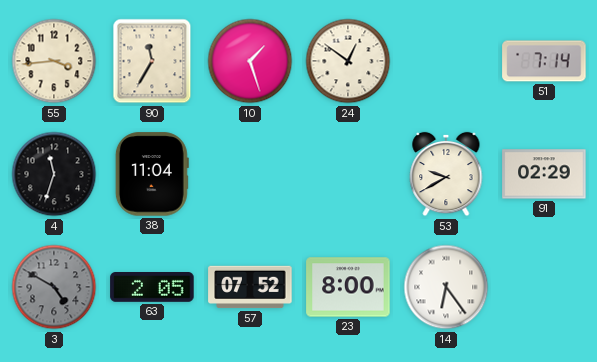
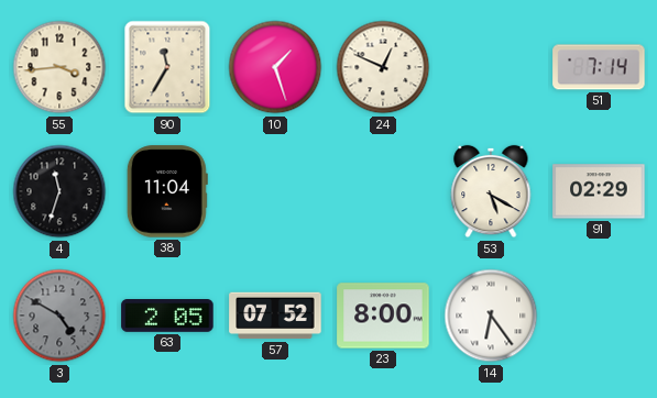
24: 12:51 -> 12:49 (383, 67)
53: 9:40 -> 5:20 (491, 191)
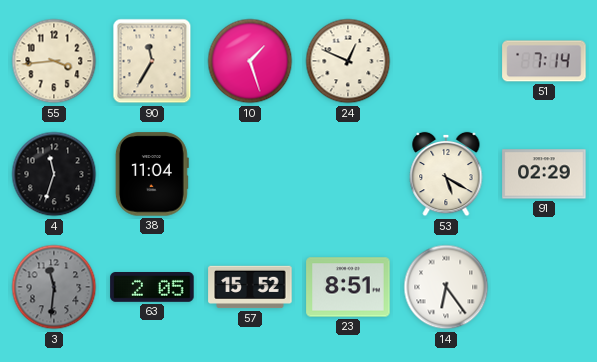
3: 4:50 -> 11:31 (54, 287)
57: 07:52 -> 15:52 (250, 287)
23: 8:00 -> 8:51 (348, 287)
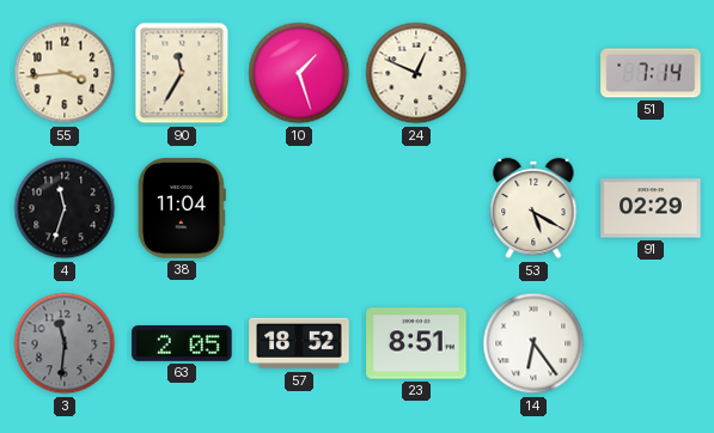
57: 15:52 -> 18:52 (299, 343)
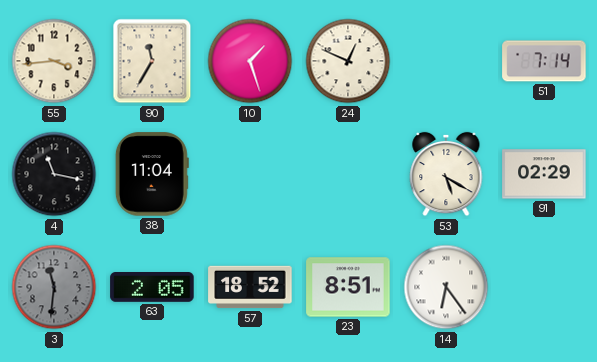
4: 11:33 -> 11:17 (54, 174)
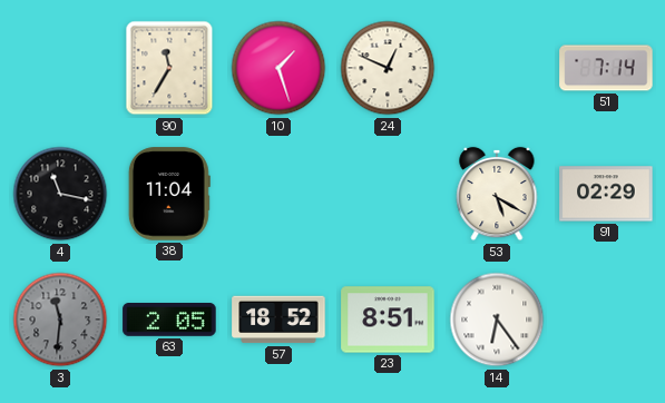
55: 3:44 -> none (54, 61)
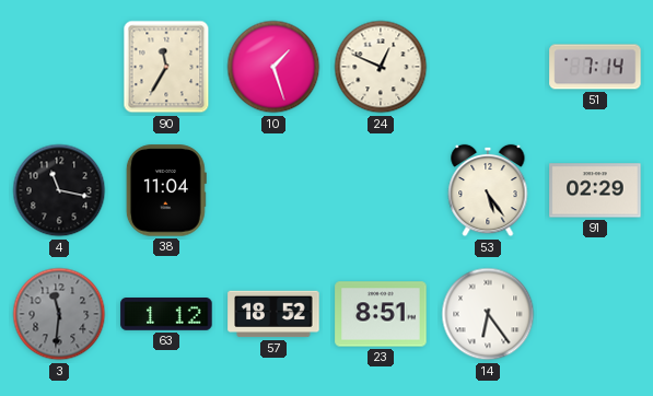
53: 5:20 -> 5:24 (488, 190)
63: 2:05 -> 1:12 (166, 315)
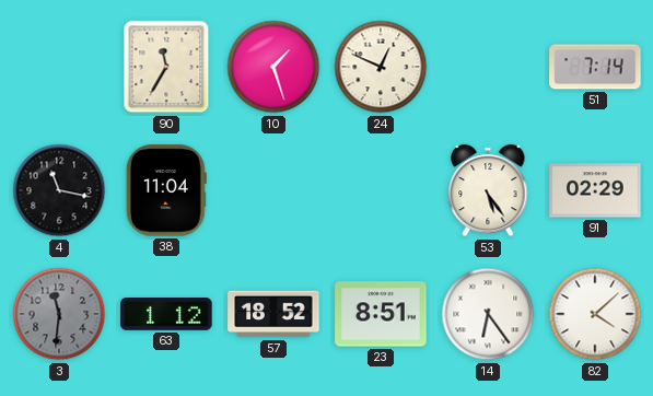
82: none -> 4:08 (595, 314)
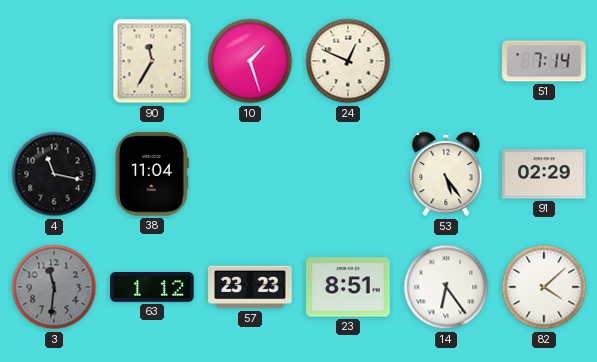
57: 18:52 -> 23:23 (250, 287)
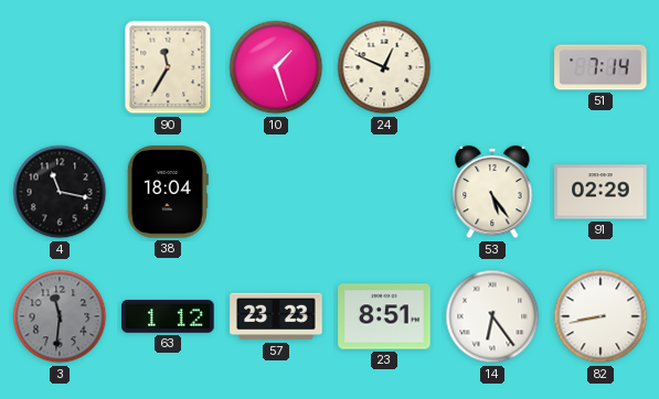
38: 11:04 -> 18:04 (168, 192)
82: 4:08 -> 8:43 (600, 316)
